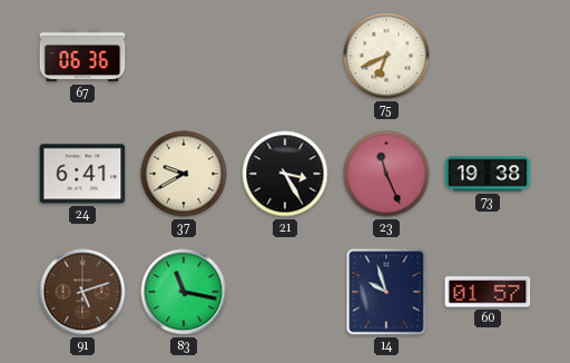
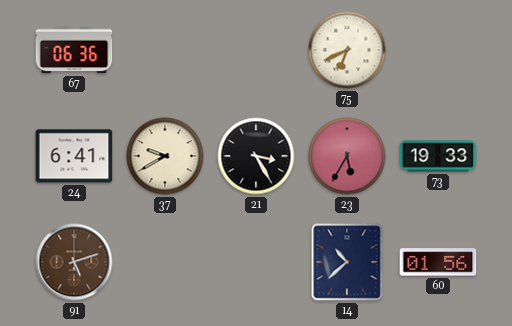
23: 11:26 -> 5:35 (347, 156)
73: 19:38 -> 19:33 (438, 156)
83: 11:17 -> none (184, 292)
14: 9:57 -> 10:38 (347, 262)
60: 01:57 -> 01:56 (438, 262)
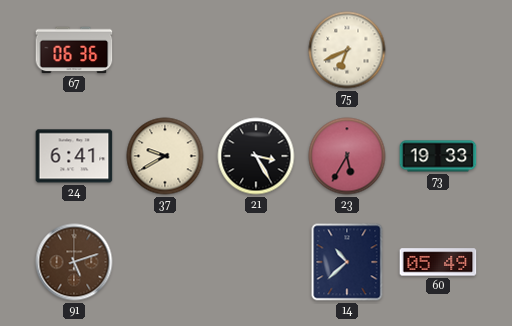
60: 01:56 -> 05:49 (438, 262)
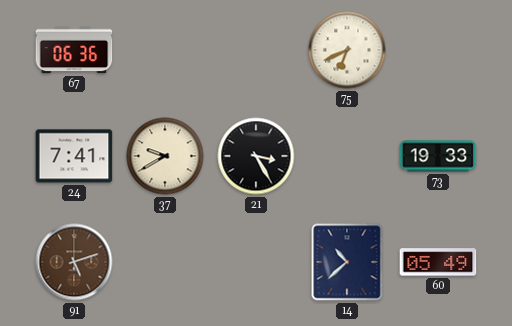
24: 6:41 -> 7:41 (74, 156)
23: 5:35 -> none (347, 156)
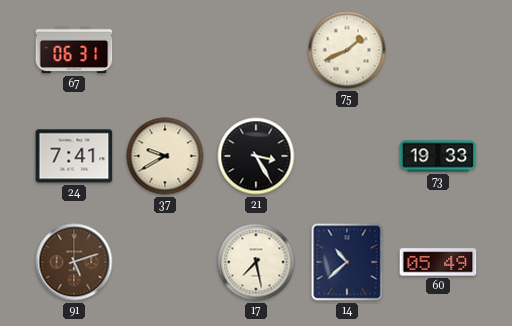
67: 06:36 -> 06:31 (74, 50)
75: 6:41 -> 1:41 (347, 50)
17: none -> 7:28 (256, 262)
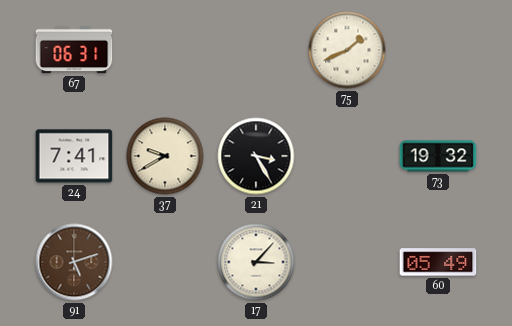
73: 19:33 -> 19:32 (438, 156)
17: 7:28 -> 3:07 (256, 262)
14: 10:38 -> none (347, 262)
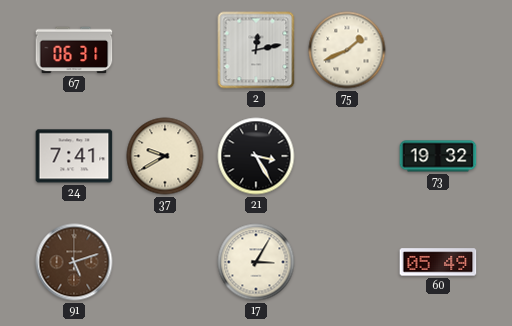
2: none -> 12:13 (256, 50)
17: 3:07 -> 3:05 (256, 262)
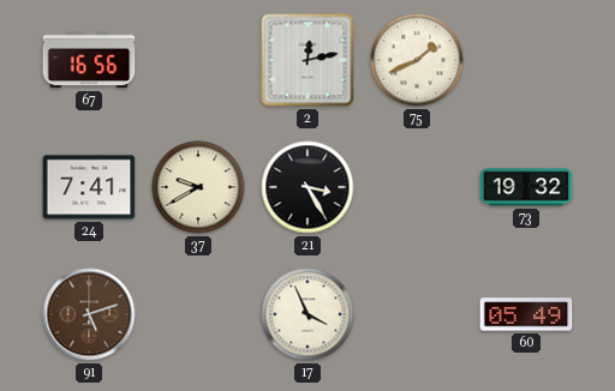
67: 06:31 -> 16:56 (89, 60)
17: 3:05 -> 3:56 (307, 314)
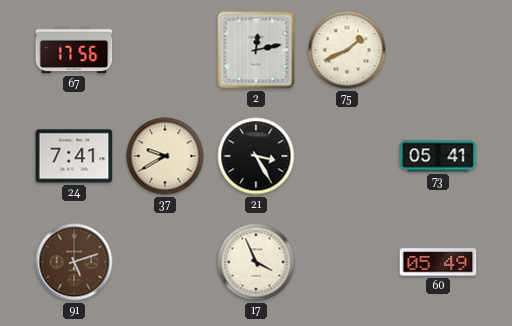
67: 16:56 -> 17:56 (74, 50)
73: 19:32 -> 05:41 (438, 156)
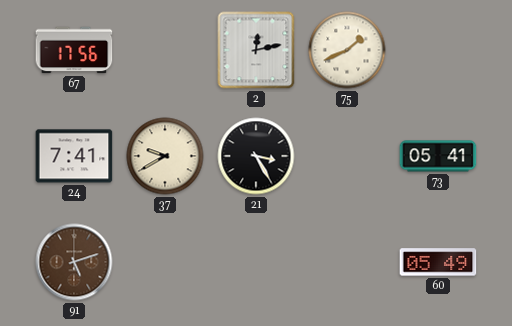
17: 3:56 -> none (256, 262)
